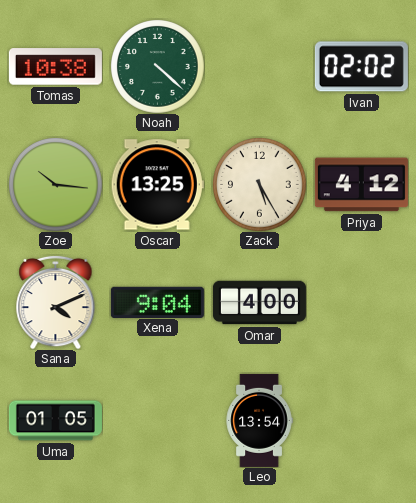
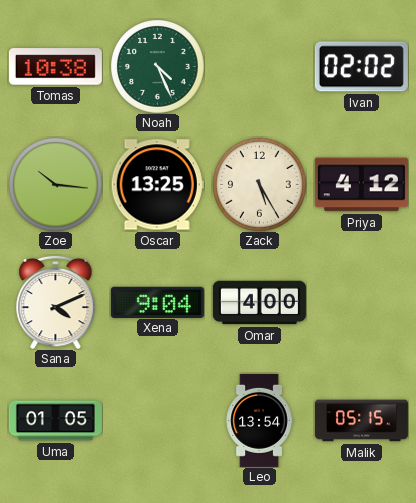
Noah: 4:22 -> 4:26 (158, 67)
Malik: none -> 05:15 (361, 421)
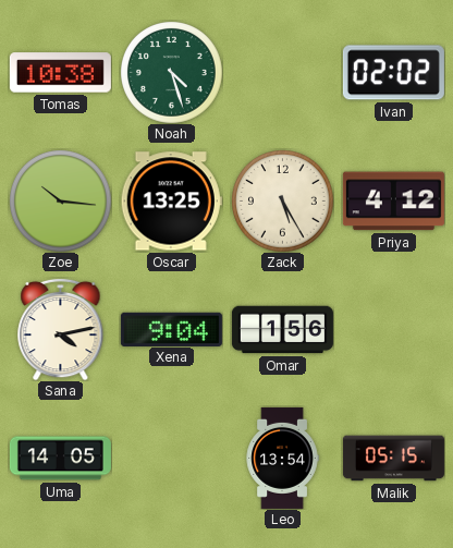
Noah: 4:26 -> 4:27 (172, 73)
Sana: 4:11 -> 4:13 (61, 329)
Omar: 4:00 -> 1:56 (282, 330)
Uma: 01:05 -> 14:05 (60, 459)
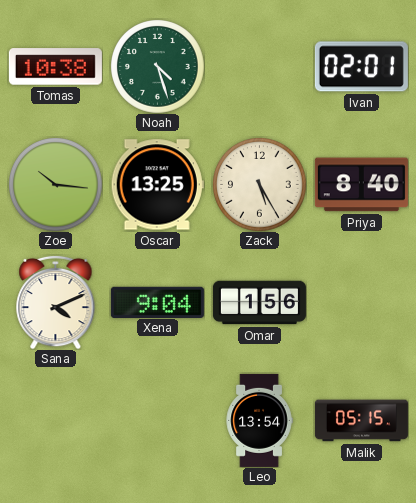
Ivan: 02:02 -> 02:01 (361, 67)
Priya: 4:12 -> 8:40 (361, 185)
Sana: 4:13 -> 4:11 (56, 302)
Uma: 14:05 -> none (60, 459)
